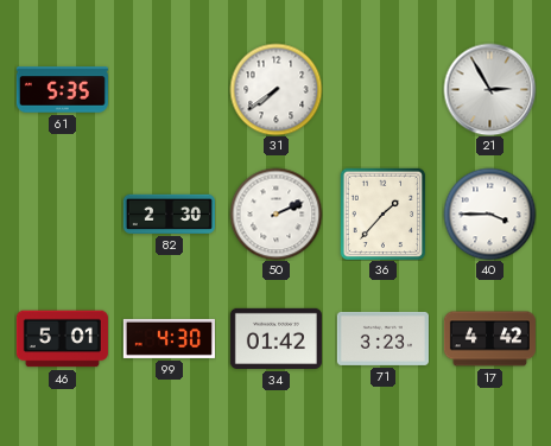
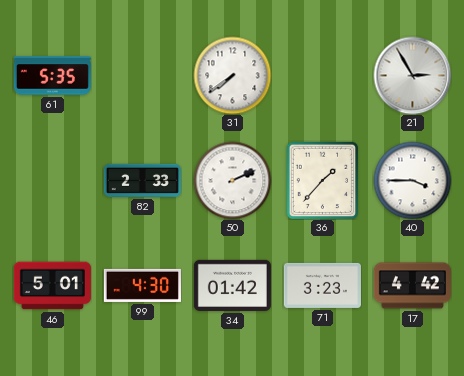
82: 2:30 -> 2:33 (142, 180)
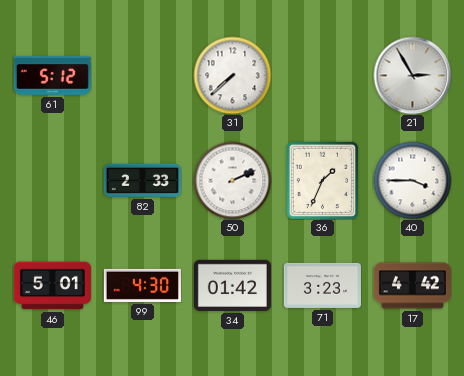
61: 5:35 -> 5:12 (52, 76)
31: 7:39 -> 7:38 (232, 75)
36: 1:37 -> 1:34 (323, 180)
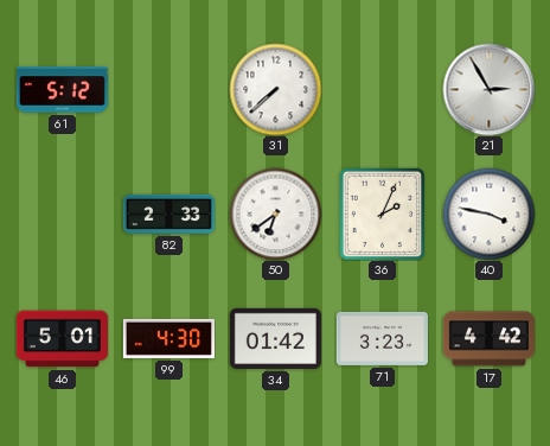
50: 2:11 -> 6:39 (275, 214)
36: 1:34 -> 2:04 (383, 214)
40: 3:45 -> 3:47 (488, 214)
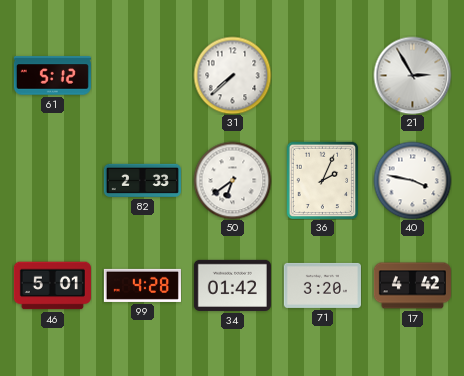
99: 4:30 -> 4:28 (142, 285)
71: 3:23 -> 3:20 (322, 285)
